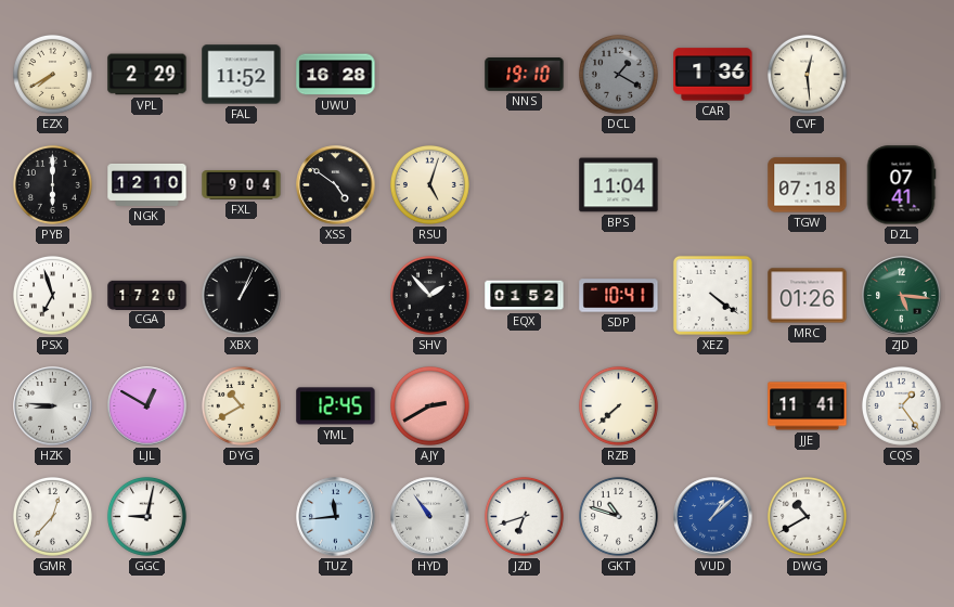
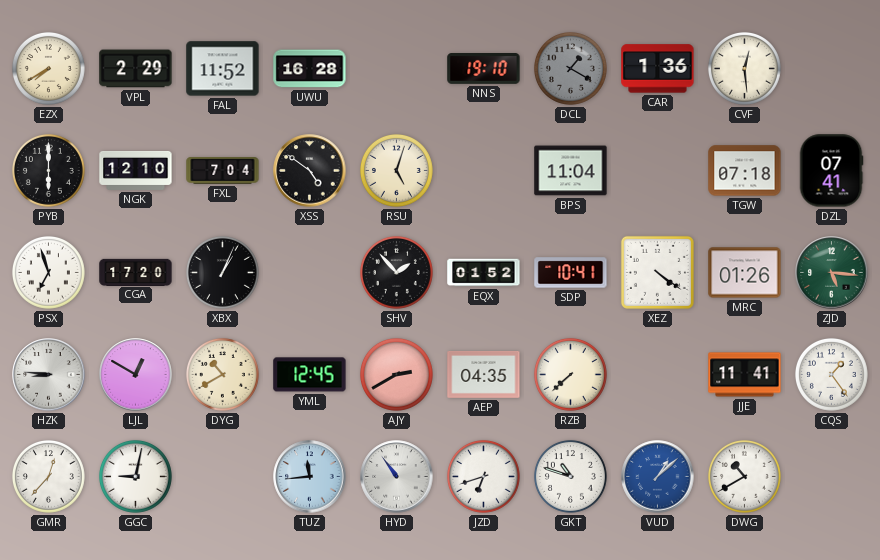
FXL: 9:04 -> 7:04 (223, 171)
AEP: none -> 04:35 (484, 374)
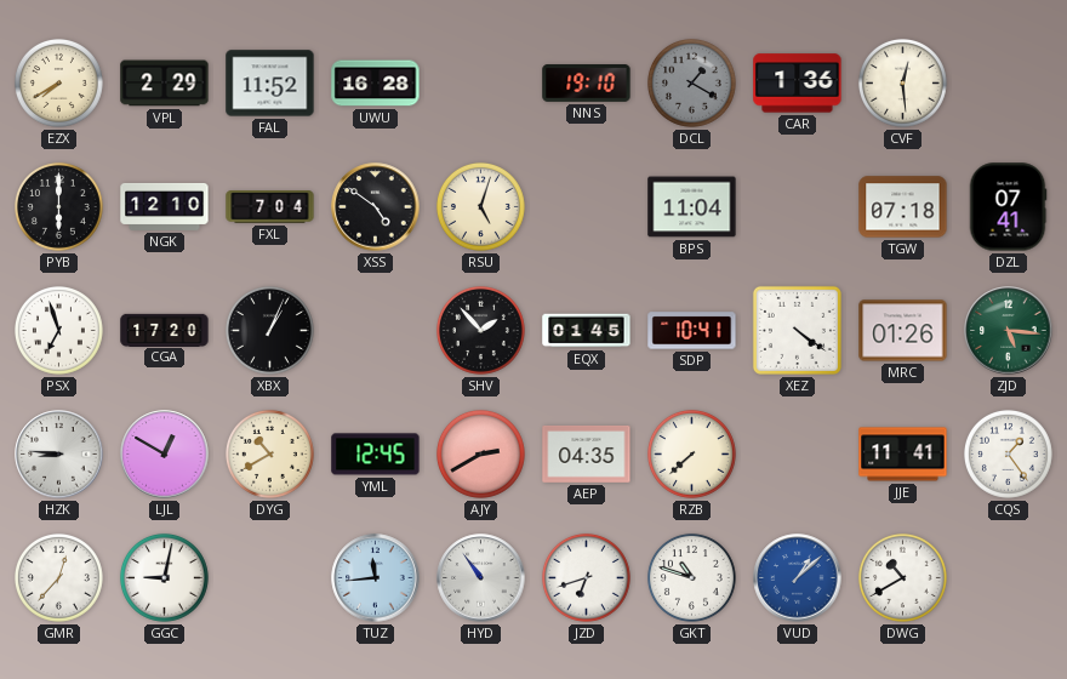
EQX: 01:52 -> 01:45 (587, 331)
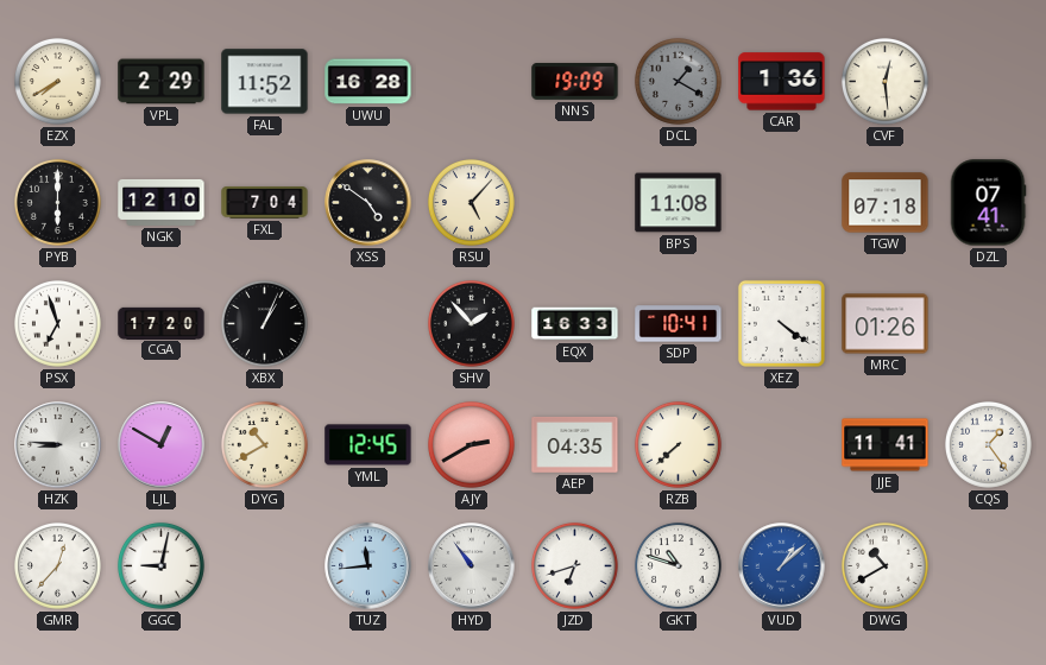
NNS: 19:10 -> 19:09 (575, 82)
RSU: 5:03 -> 5:07 (471, 202)
BPS: 11:04 -> 11:08 (679, 203)
EQX: 01:45 -> 16:33 (575, 324)
ZJD: 5:16 -> none (1009, 331)
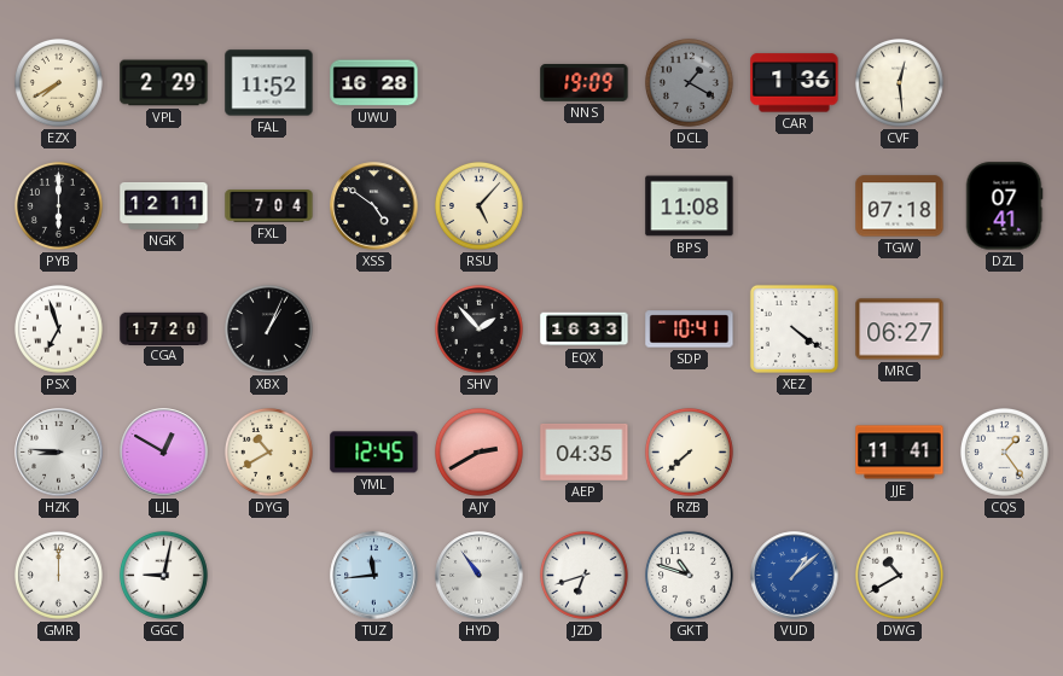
NGK: 12:10 -> 12:11 (164, 205)
MRC: 01:26 -> 06:27 (900, 330)
GMR: 12:37 -> 12:00 (58, 575)
